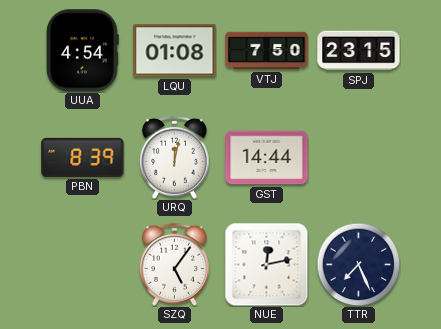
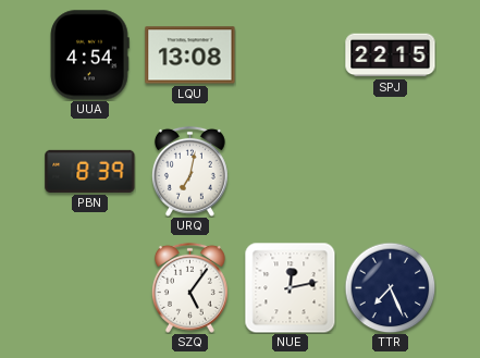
LQU: 01:08 -> 13:08 (190, 55)
VTJ: 7:50 -> none (267, 51)
SPJ: 23:15 -> 22:15 (391, 55)
URQ: 12:02 -> 7:02 (189, 171)
GST: 14:44 -> none (267, 158)
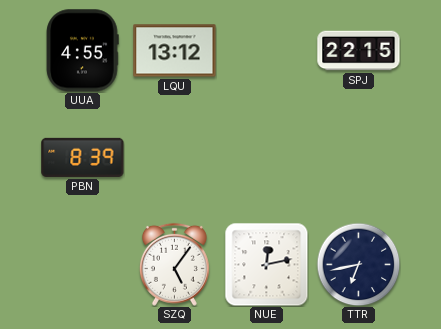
UUA: 4:54 -> 4:55 (82, 51)
LQU: 13:08 -> 13:12 (175, 51)
URQ: 7:02 -> none (189, 171)
TTR: 7:26 -> 6:43 (358, 264)
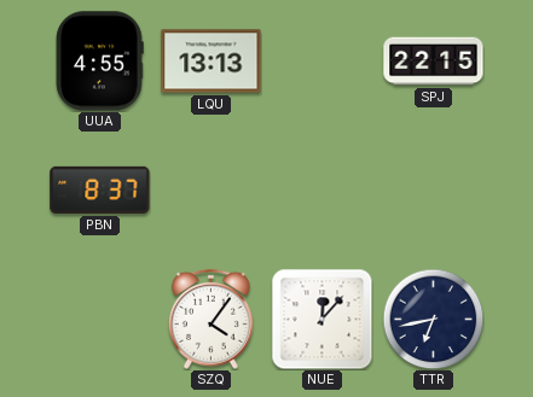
LQU: 13:12 -> 13:13 (212, 62)
PBN: 8:39 -> 8:37 (100, 189)
SZQ: 5:06 -> 4:06 (210, 319)
NUE: 12:13 -> 12:07 (321, 319)
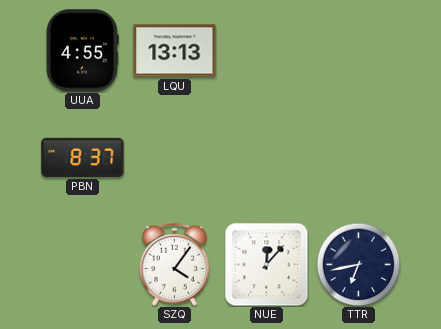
SPJ: 22:15 -> none (434, 62)
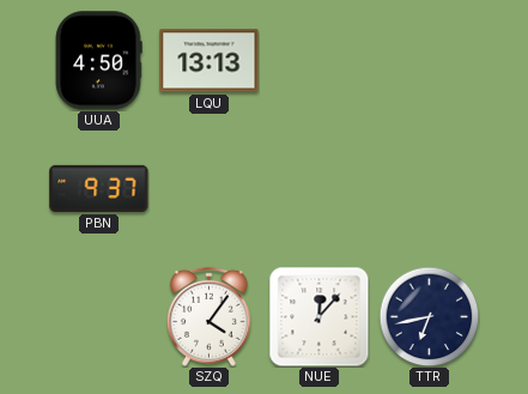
UUA: 4:55 -> 4:50 (98, 61)
PBN: 8:37 -> 9:37 (99, 188)
